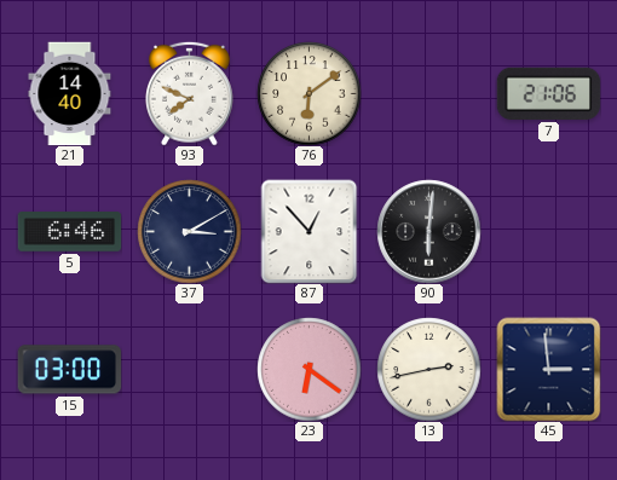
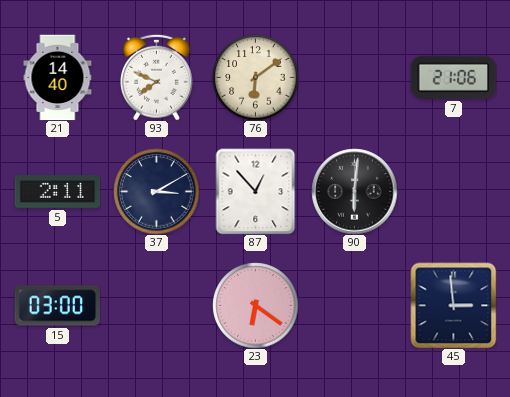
5: 6:46 -> 2:11 (57, 192)
13: 2:43 -> none (428, 369)
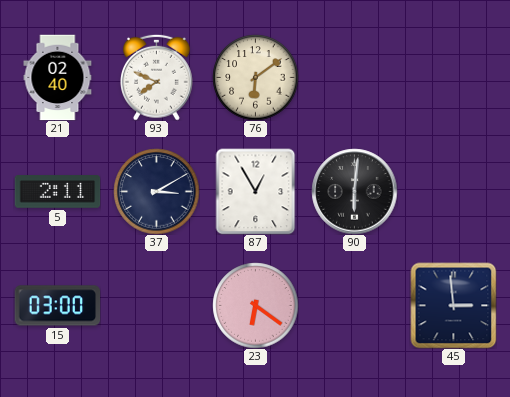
21: 14:40 -> 02:40 (58, 77)
7: 21:06 -> none (453, 77)
87: 12:53 -> 12:55 (256, 191)
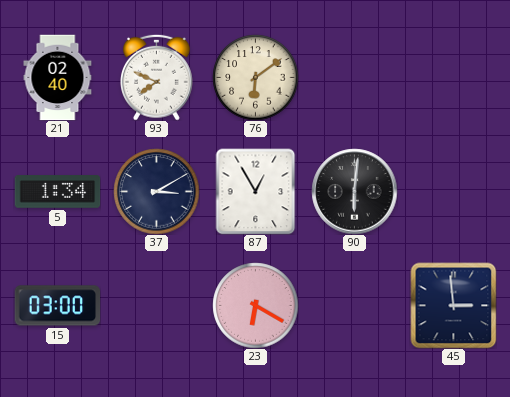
5: 2:11 -> 1:34 (57, 192)
23: 6:21 -> 6:20 (255, 305)
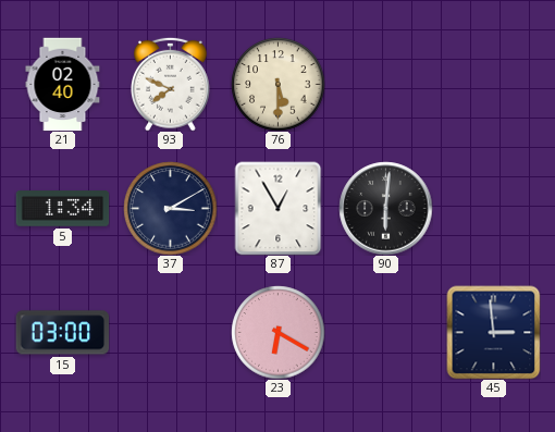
76: 6:09 -> 5:30 (277, 84)
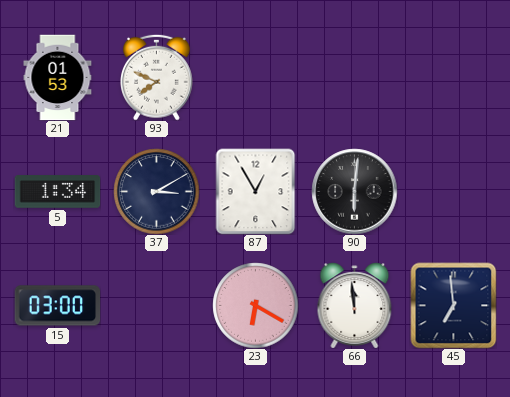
21: 02:40 -> 01:53 (58, 77)
76: 5:30 -> none (277, 84)
66: none -> 11:59 (355, 305)
45: 2:59 -> 6:59 (453, 305)
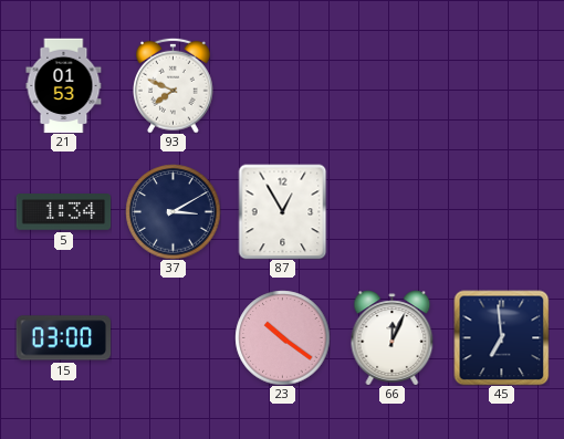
90: 6:01 -> none (354, 191)
23: 6:20 -> 10:21 (282, 337)
66: 11:59 -> 12:04 (393, 337)
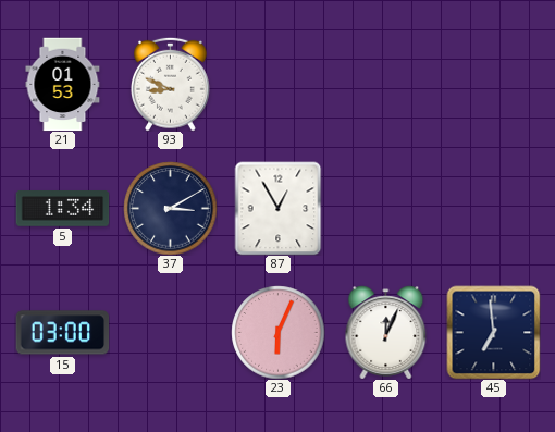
93: 7:49 -> 8:49 (171, 84)
23: 10:21 -> 6:04 (277, 332)
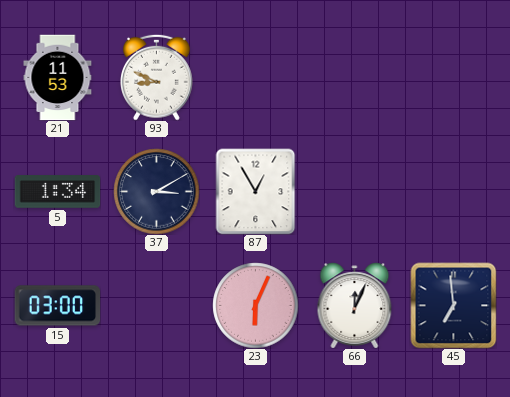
21: 01:53 -> 11:53 (58, 77)
